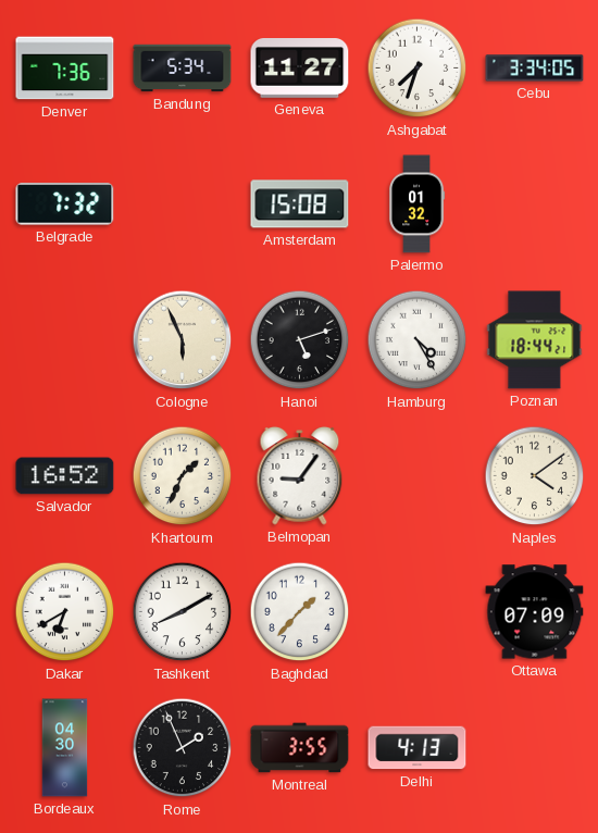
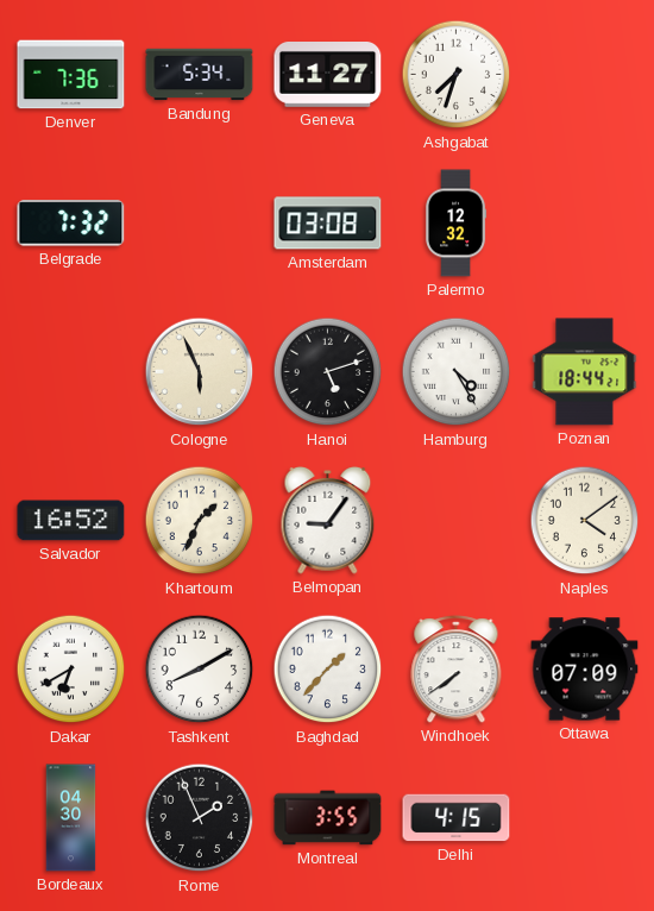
Cebu: 3:34 -> none (535, 69)
Amsterdam: 15:08 -> 03:08 (328, 224)
Palermo: 01:32 -> 12:32 (457, 224)
Windhoek: none -> 7:39 (457, 670)
Delhi: 4:13 -> 4:15 (457, 818)
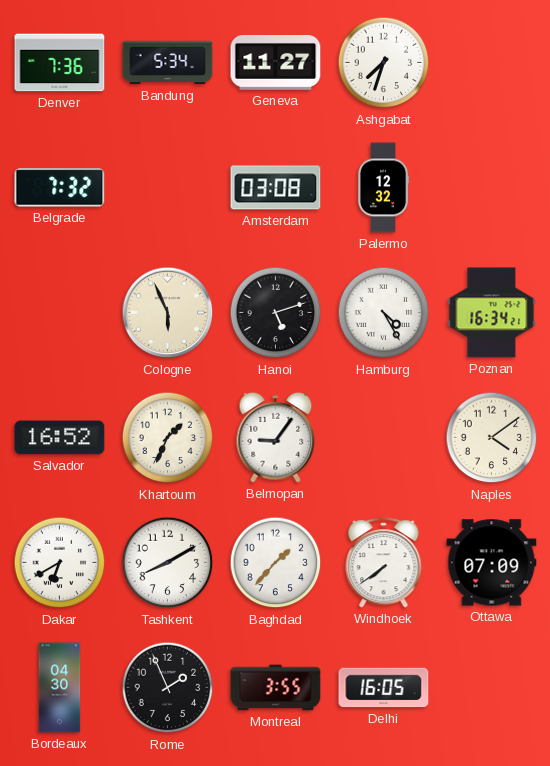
Poznan: 18:44 -> 16:34 (492, 313)
Delhi: 4:15 -> 16:05 (384, 688)
